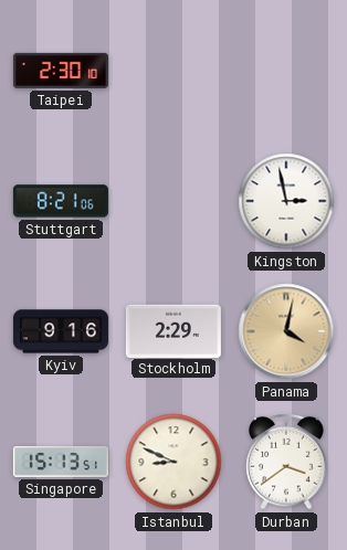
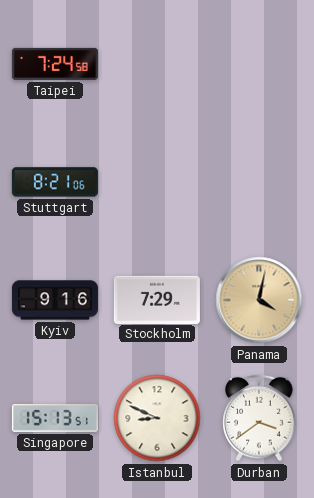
Taipei: 2:30 -> 7:24 (55, 64)
Kingston: 2:58 -> none (286, 201)
Stockholm: 2:29 -> 7:29 (157, 299)
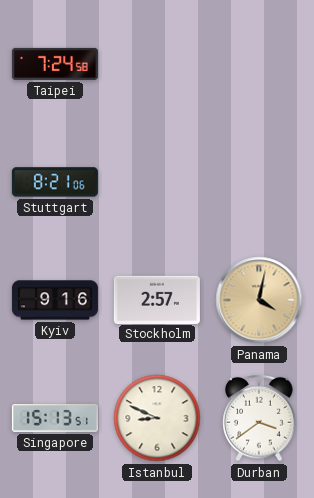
Stockholm: 7:29 -> 2:57 (157, 299)
